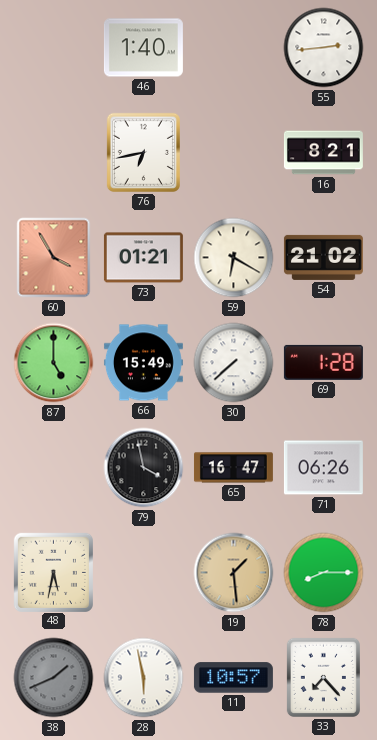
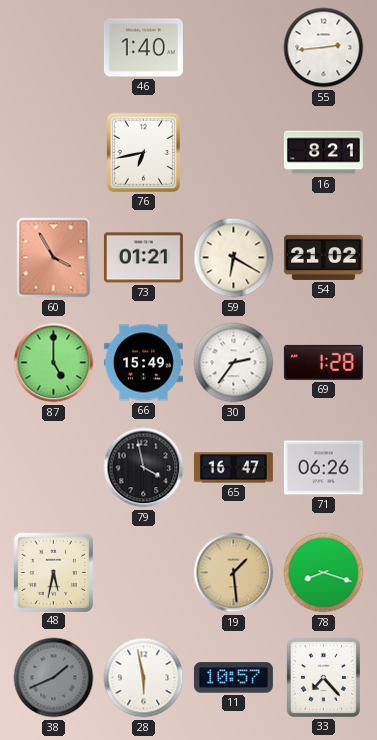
30: 7:38 -> 2:36 (234, 363)
78: 8:15 -> 8:18 (324, 573)
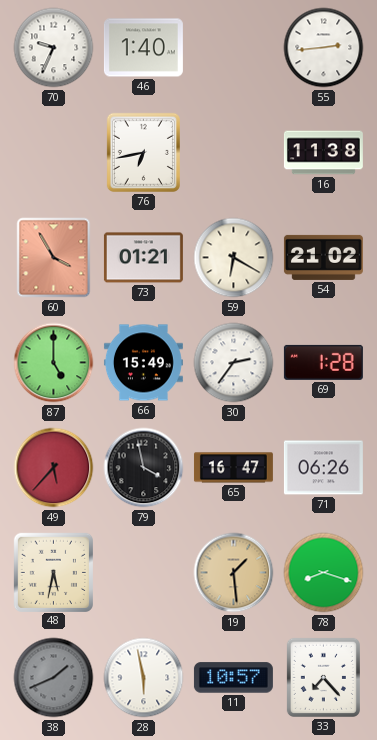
70: none -> 9:34 (54, 48)
16: 8:21 -> 11:38 (323, 153)
49: none -> 5:37 (54, 468)
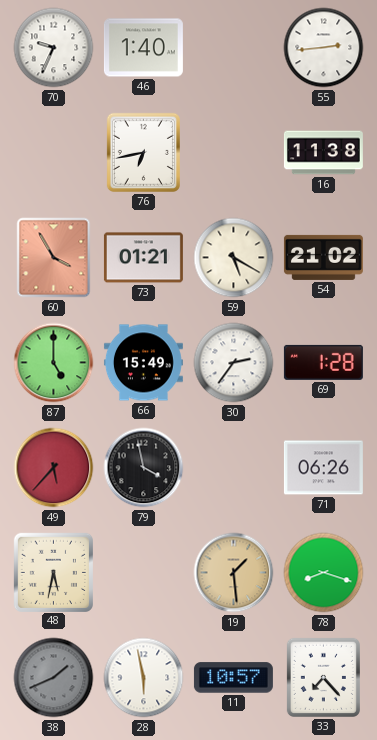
59: 6:20 -> 5:20 (234, 258)
65: 16:47 -> none (233, 468)
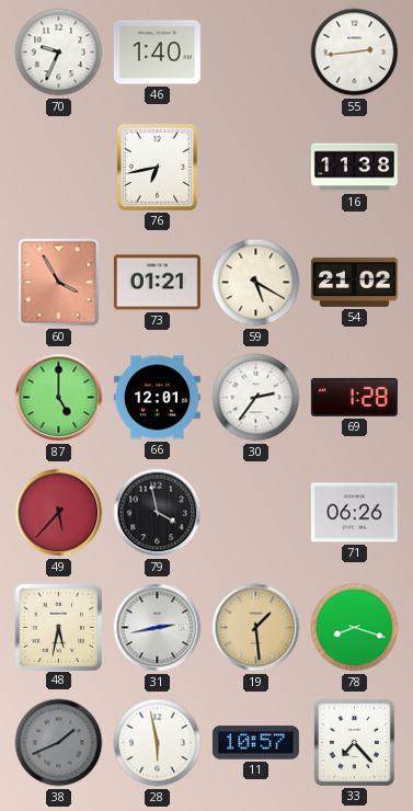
66: 15:49 -> 12:01 (157, 398)
31: none -> 2:43 (158, 628)
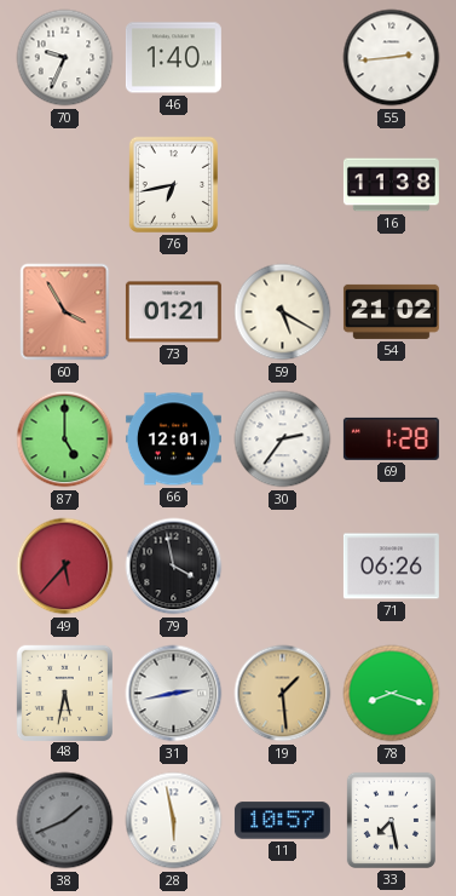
33: 7:23 -> 7:28 (391, 820)
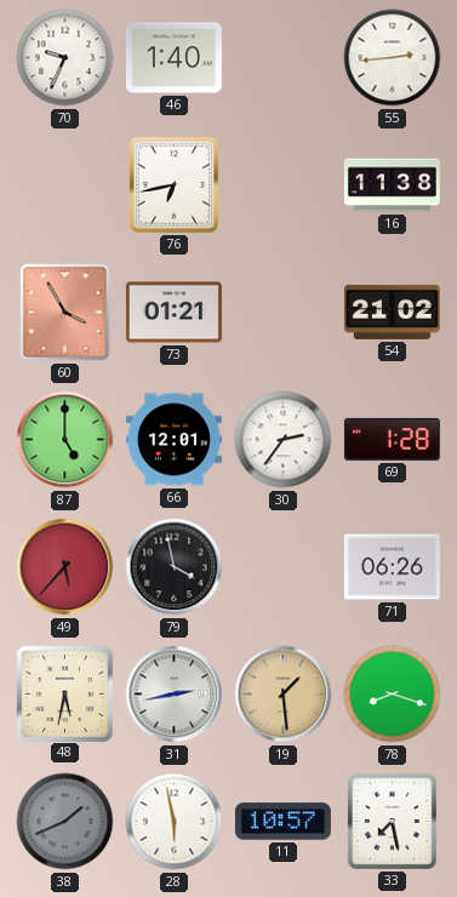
59: 5:20 -> none (283, 312)
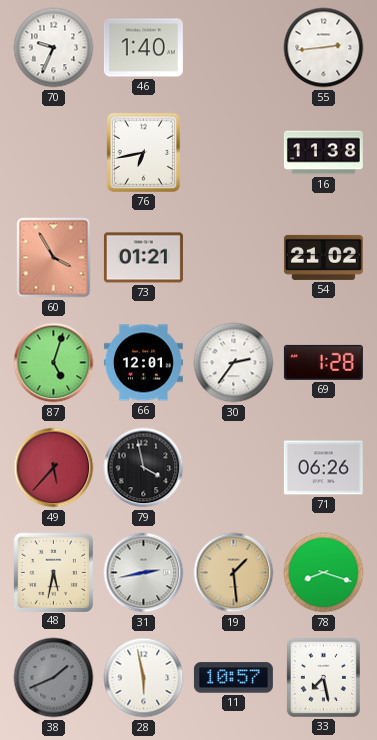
87: 5:00 -> 5:03 (54, 363)
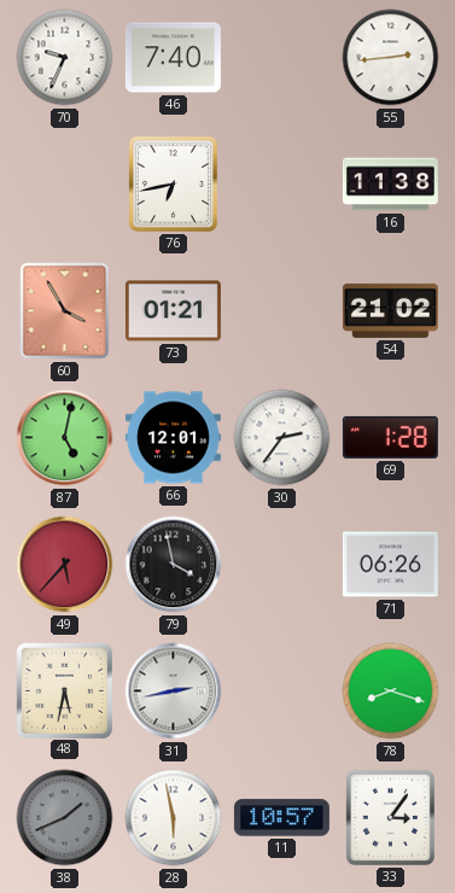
46: 1:40 -> 7:40 (173, 58)
87: 5:03 -> 5:02 (65, 438)
19: 1:29 -> none (234, 573)
33: 7:28 -> 3:06 (390, 817)
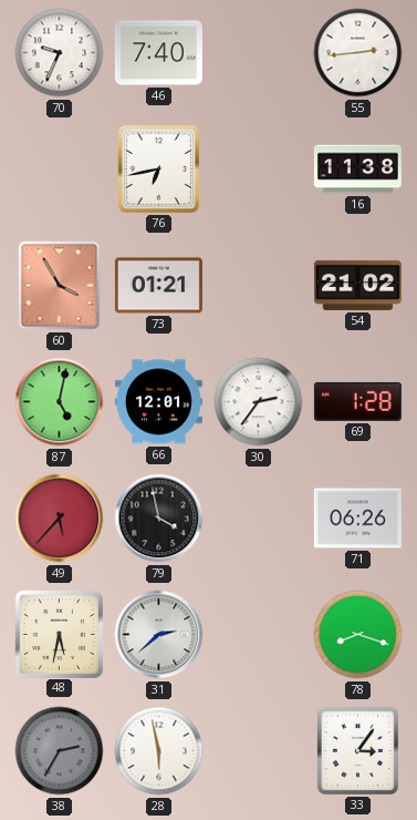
31: 2:43 -> 2:38 (159, 635)
38: 1:41 -> 2:35 (60, 751)
11: 10:57 -> none (281, 818)
